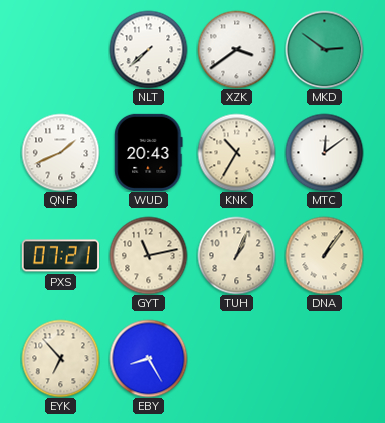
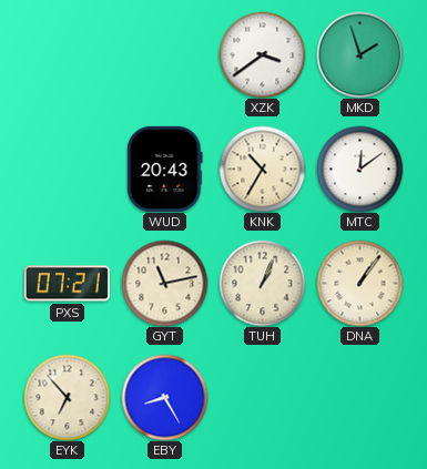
NLT: 7:38 -> none (148, 49)
MKD: 2:51 -> 1:57 (359, 54)
QNF: 1:41 -> none (60, 152)
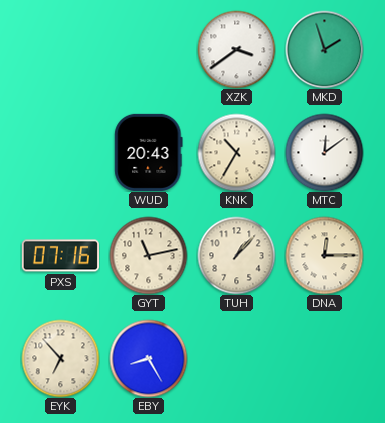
PXS: 07:21 -> 07:16 (60, 256)
TUH: 1:04 -> 1:07 (236, 255)
DNA: 1:06 -> 12:15 (324, 255)
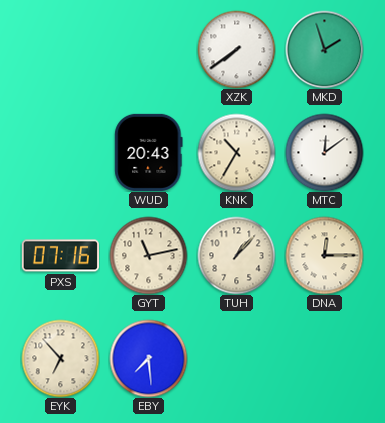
XZK: 3:39 -> 7:39 (236, 49)
EBY: 8:25 -> 7:29 (148, 358)
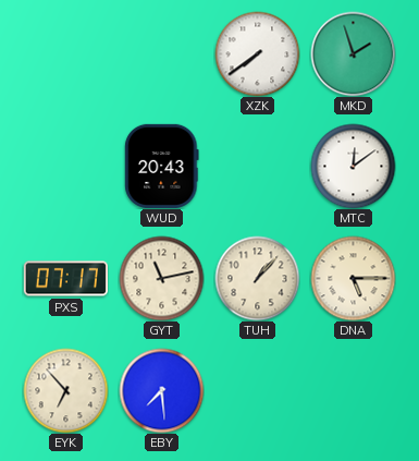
KNK: 10:35 -> none (236, 152)
PXS: 07:16 -> 07:17 (65, 279)
DNA: 12:15 -> 5:15 (353, 278)
